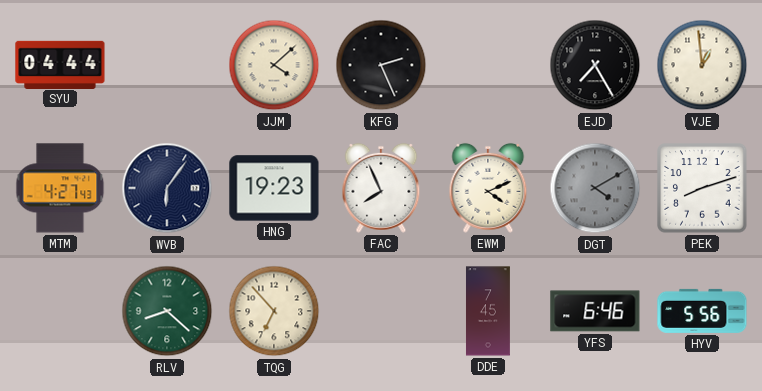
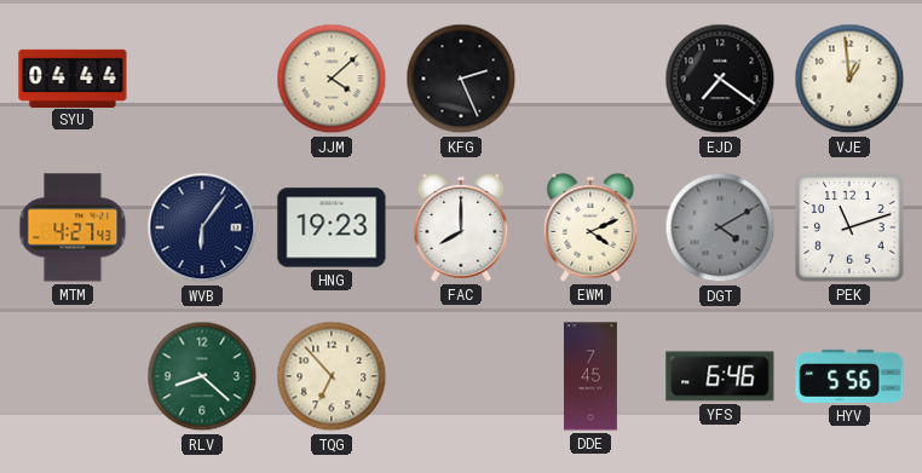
EJD: 7:25 -> 7:21 (720, 79)
FAC: 7:56 -> 8:00 (461, 227)
PEK: 8:12 -> 11:12 (849, 227)
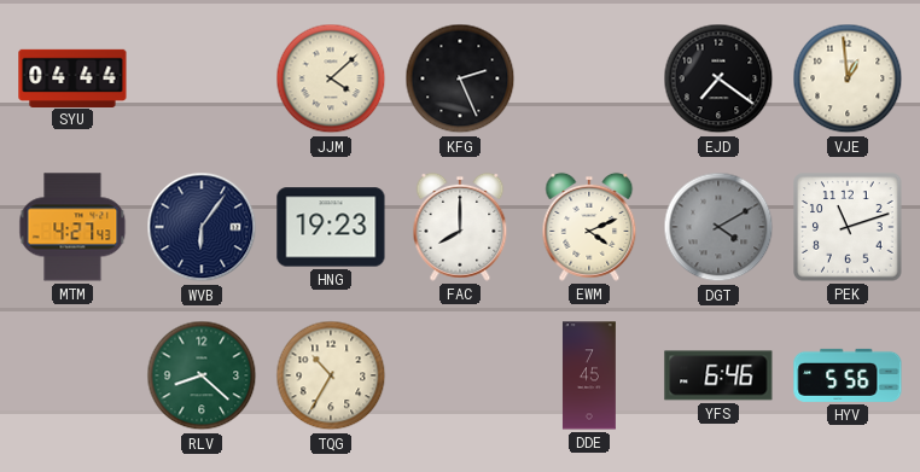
TQG: 6:53 -> 10:35 (331, 375)
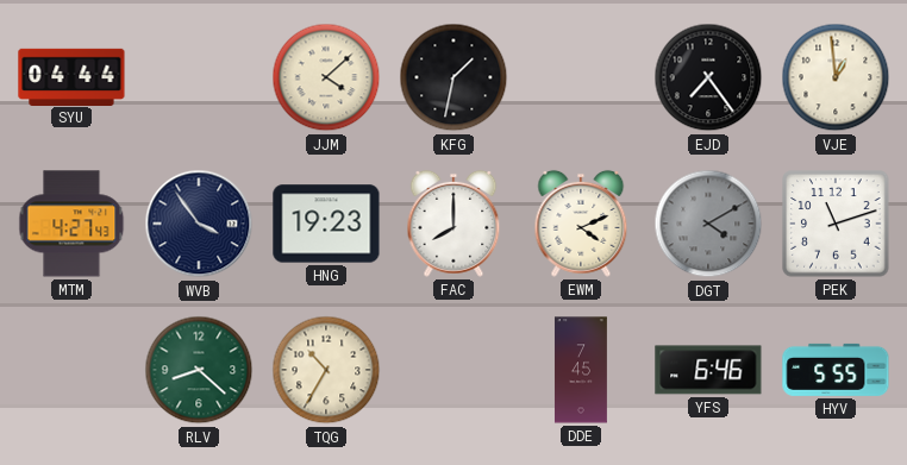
KFG: 2:26 -> 1:32 (453, 77)
EJD: 7:21 -> 7:24 (708, 77)
WVB: 6:06 -> 3:54 (199, 224)
HYV: 5:56 -> 5:55 (836, 370)
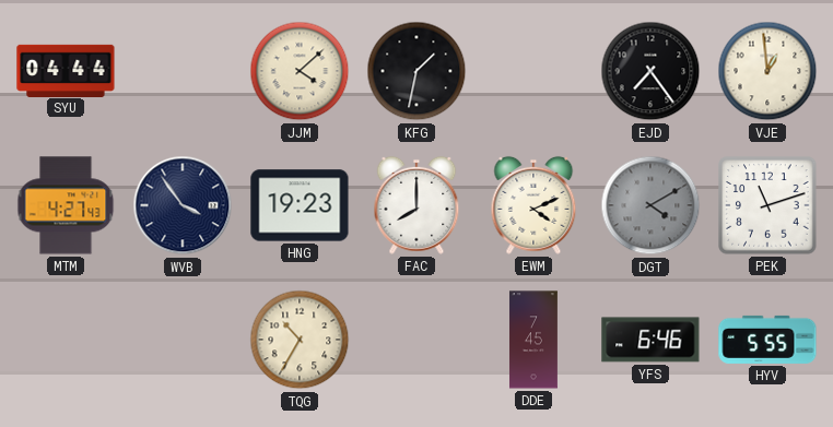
RLV: 8:22 -> none (199, 370)
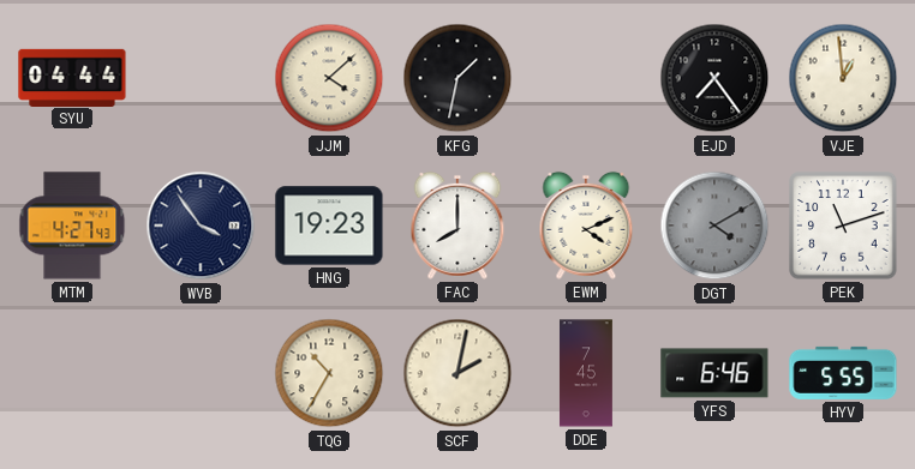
SCF: none -> 2:02 (458, 373)
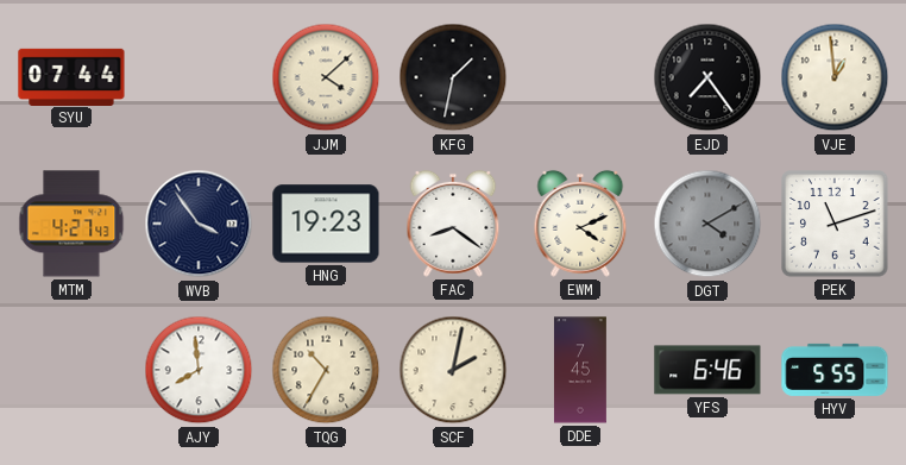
SYU: 04:44 -> 07:44 (71, 76)
FAC: 8:00 -> 8:21 (453, 224)
AJY: none -> 7:59 (199, 370)
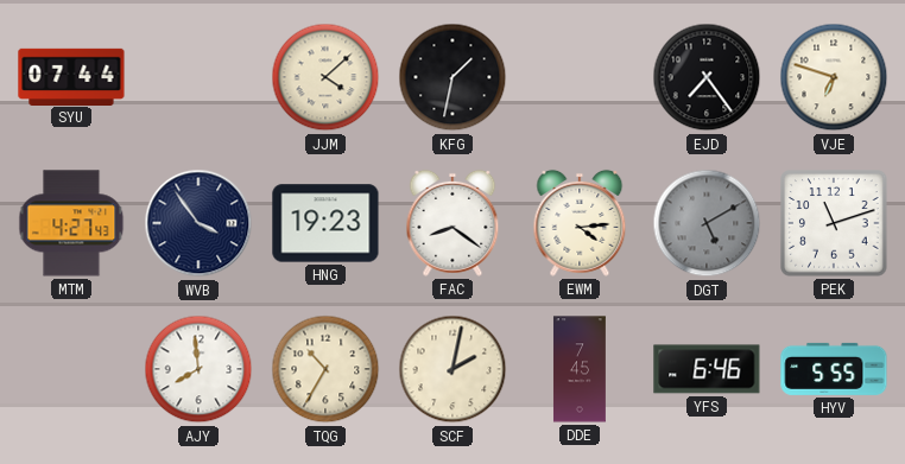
VJE: 12:59 -> 6:48 (834, 77)
EWM: 4:11 -> 4:14 (580, 223)
DGT: 4:10 -> 5:10 (707, 223)
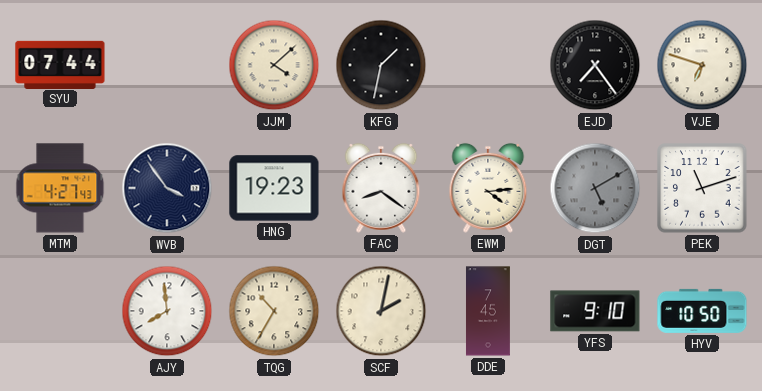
YFS: 6:46 -> 9:10 (595, 311)
HYV: 5:55 -> 10:50 (702, 311)
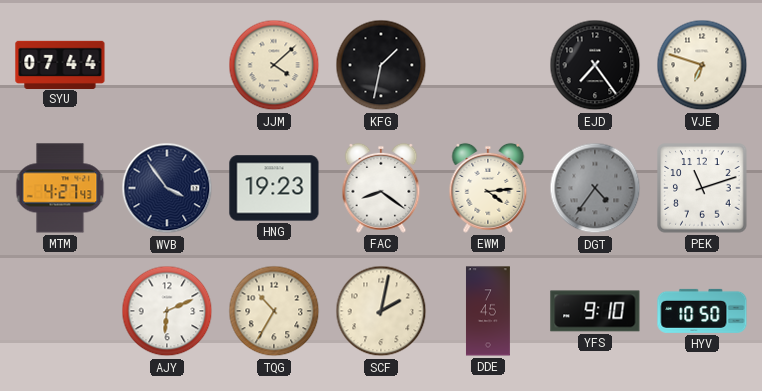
DGT: 5:10 -> 4:36 (595, 188)
AJY: 7:59 -> 6:11 (167, 311)
